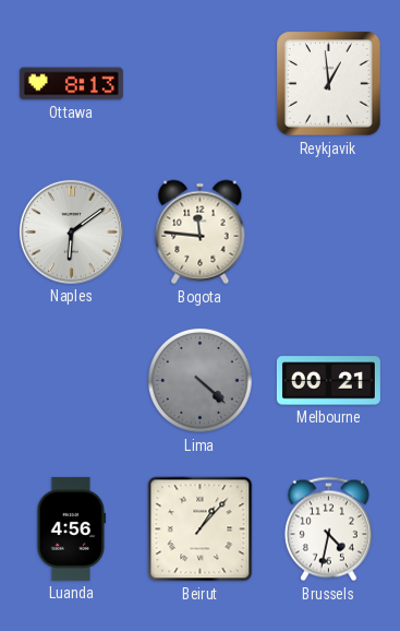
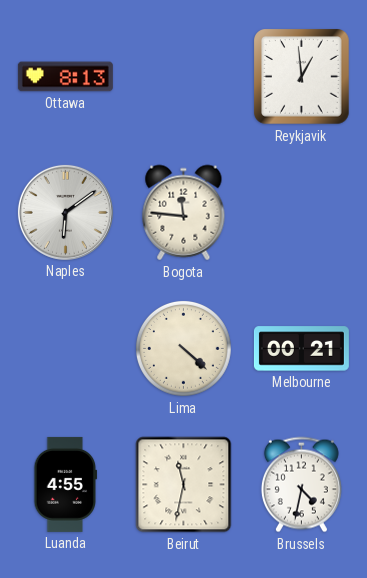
Lima dial: grey -> cream (183, 348)
Luanda: 4:56 -> 4:55 (66, 484)
Beirut: 1:07 -> 11:32 (184, 485)
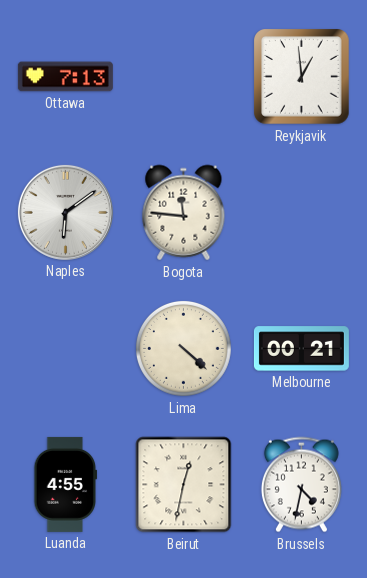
Ottawa: 8:13 -> 7:13 (65, 77)
Beirut: 11:32 -> 12:32 (184, 485)
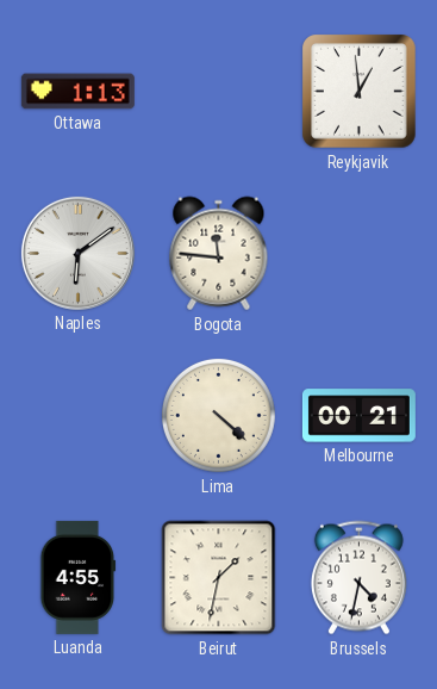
Ottawa: 7:13 -> 1:13 (77, 92)
Beirut: 12:32 -> 1:32 (219, 578)
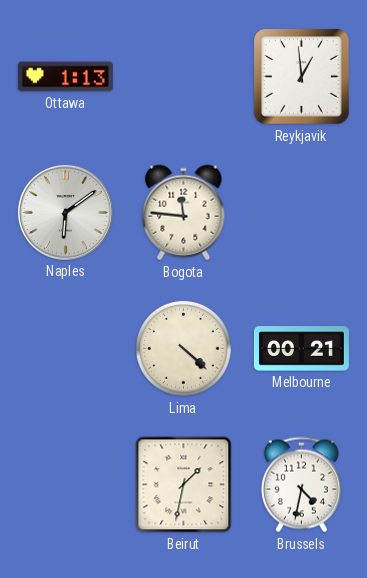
Luanda: 4:55 -> none (79, 577)
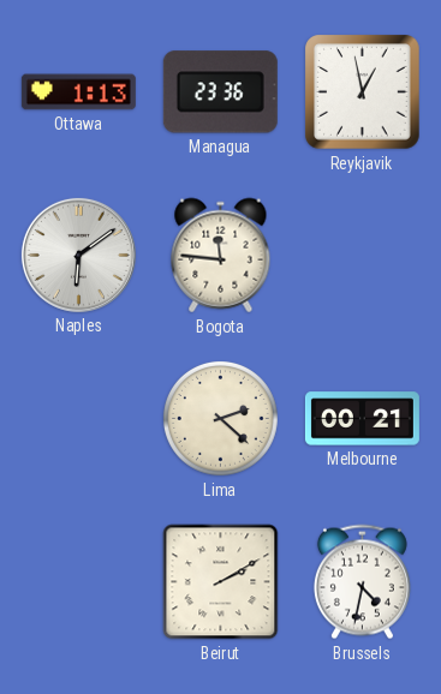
Managua: none -> 23:36 (220, 92)
Reykjavik: 12:59 -> 12:58 (363, 92)
Lima: 4:22 -> 2:22 (220, 418)
Beirut: 1:32 -> 2:10 (221, 582)
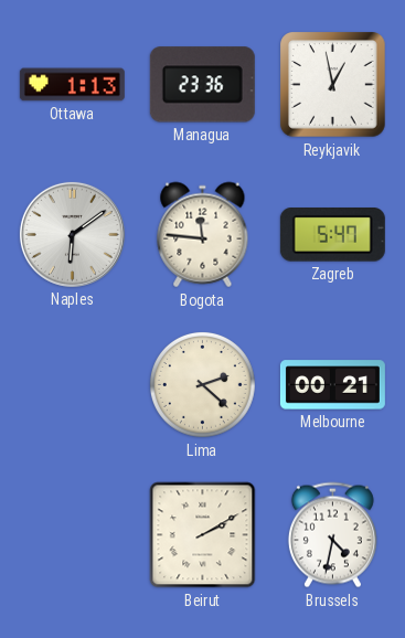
Zagreb: none -> 5:47 (332, 235)
